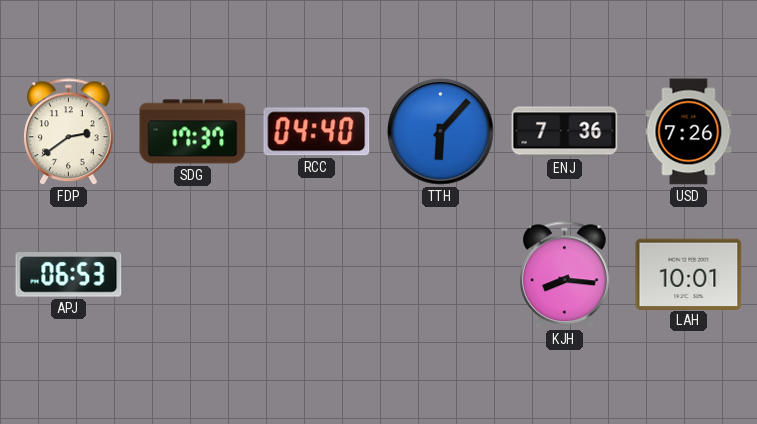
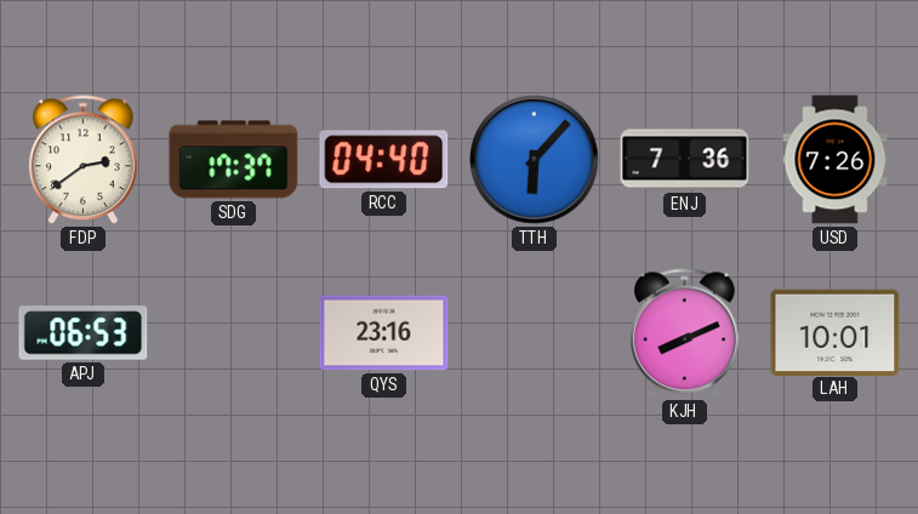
QYS: none -> 23:16 (384, 333)
KJH: 8:16 -> 8:11 (685, 333)
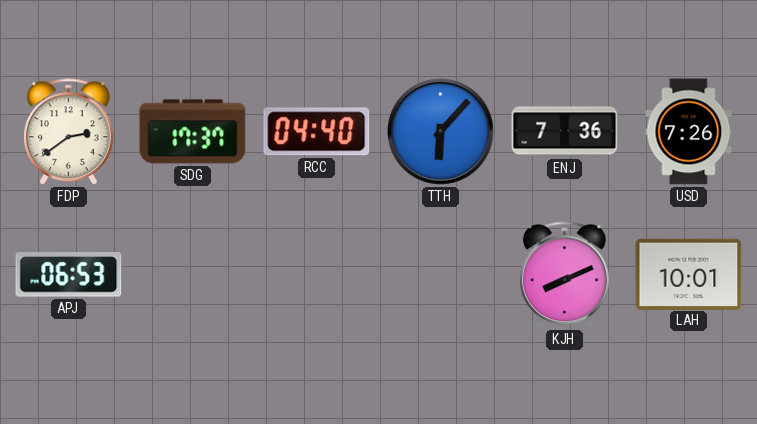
QYS: 23:16 -> none (384, 333)
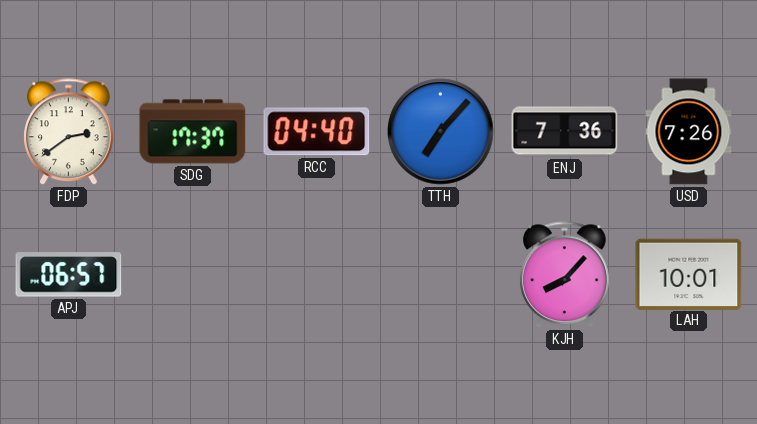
TTH: 6:07 -> 7:07 (441, 132)
APJ: 06:53 -> 06:57 (69, 275)
KJH: 8:11 -> 8:07 (565, 275)
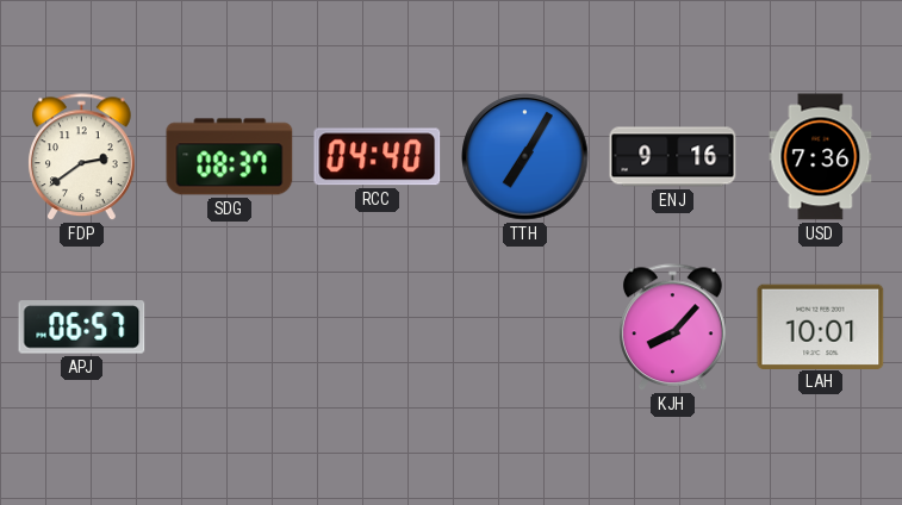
SDG: 17:37 -> 08:37 (230, 157)
TTH: 7:07 -> 7:05 (525, 157)
ENJ: 7:36 -> 9:16 (673, 157)
USD: 7:26 -> 7:36 (821, 157)
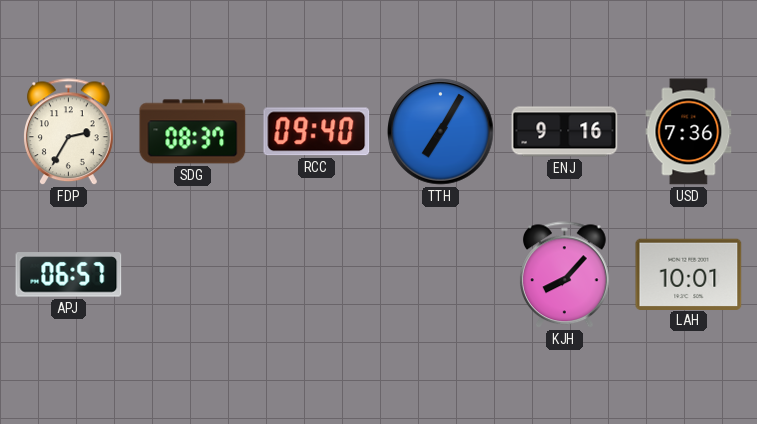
FDP: 2:39 -> 2:35 (69, 132)
RCC: 04:40 -> 09:40 (317, 132)
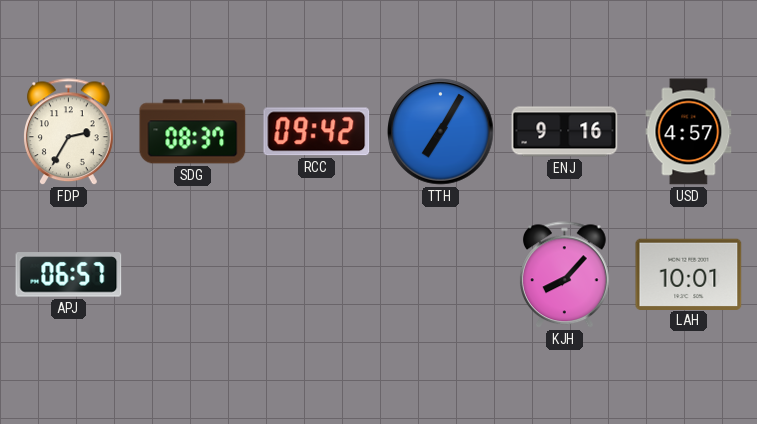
RCC: 09:40 -> 09:42 (317, 132)
USD: 7:36 -> 4:57 (689, 132)
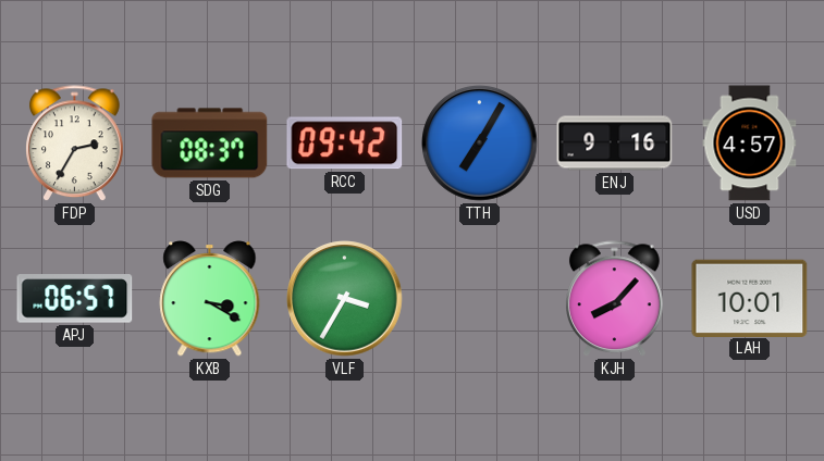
KXB: none -> 3:20 (210, 299)
VLF: none -> 3:35 (345, 299)
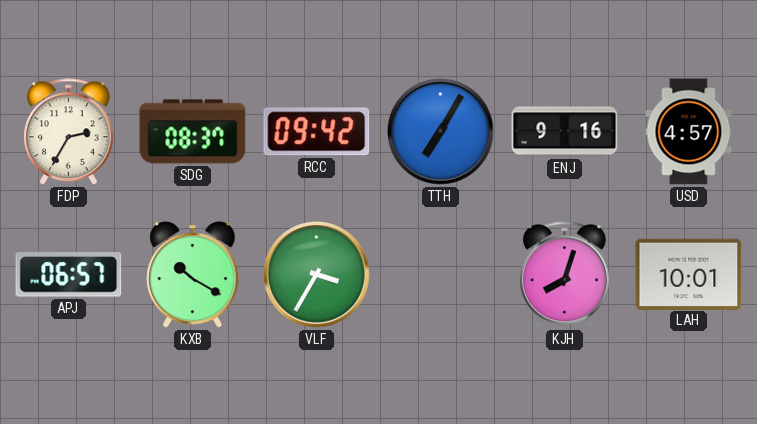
KXB: 3:20 -> 10:20 (193, 275)
KJH: 8:07 -> 8:03 (565, 275)
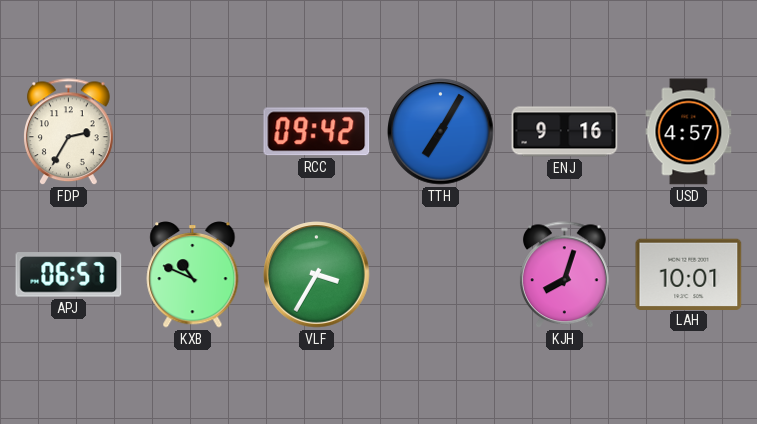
SDG: 08:37 -> none (193, 132)
KXB: 10:20 -> 10:49 (193, 275)
